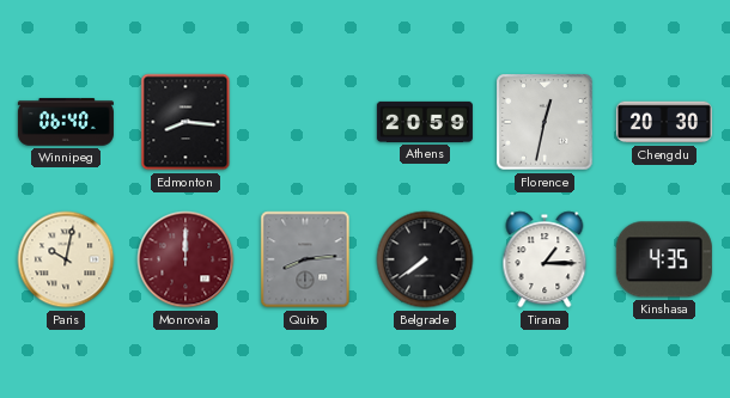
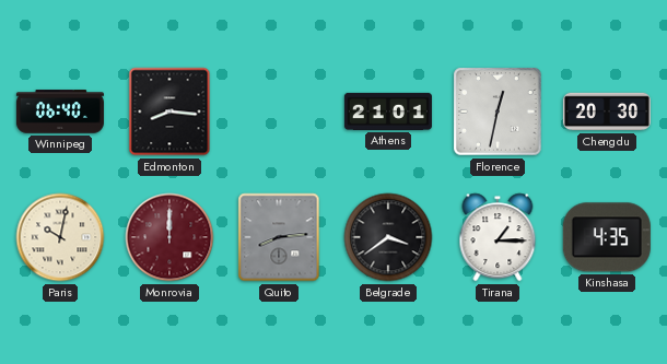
Athens: 20:59 -> 21:01 (388, 111)
Belgrade: 7:39 -> 3:39 (388, 237)
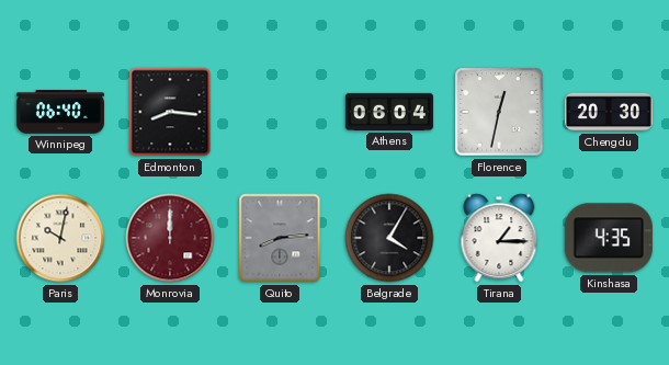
Athens: 21:01 -> 06:04 (389, 112)
Belgrade: 3:39 -> 4:05 (389, 238)
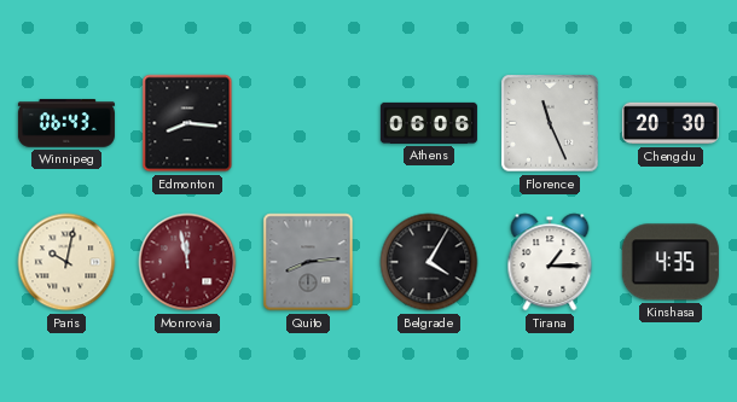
Winnipeg: 06:40 -> 06:43 (66, 123)
Athens: 06:04 -> 06:06 (429, 123)
Florence: 12:32 -> 11:26 (550, 123)
Monrovia: 12:00 -> 11:58 (187, 262)
